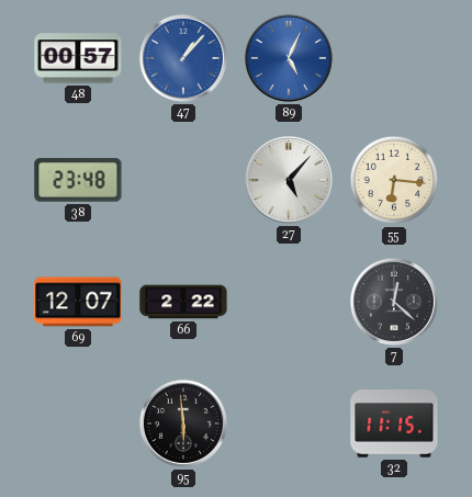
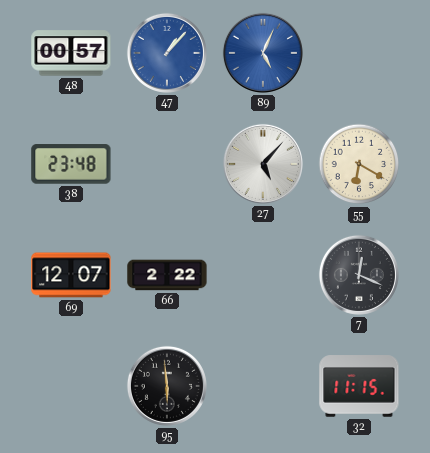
55: 6:16 -> 6:20 (359, 164)
7: 12:22 -> 12:19 (359, 275)
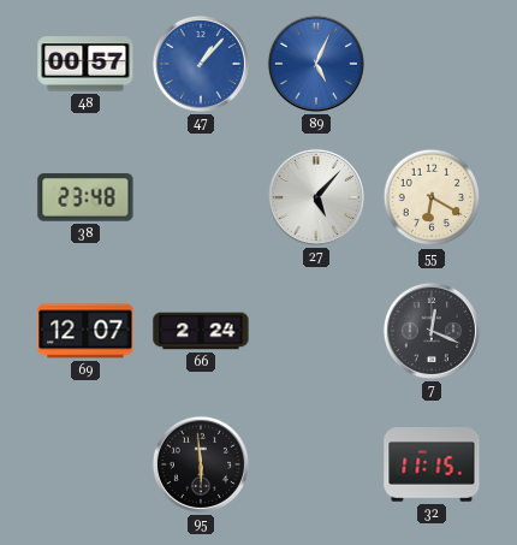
66: 2:22 -> 2:24 (201, 331)
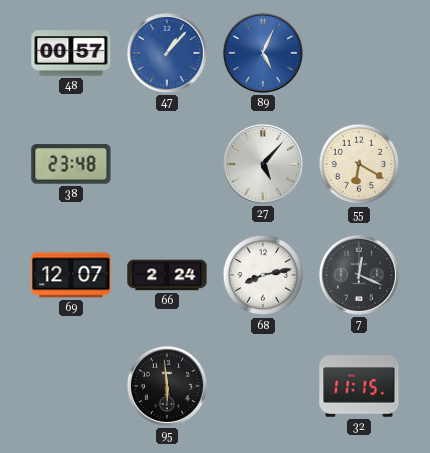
68: none -> 8:13 (263, 275)
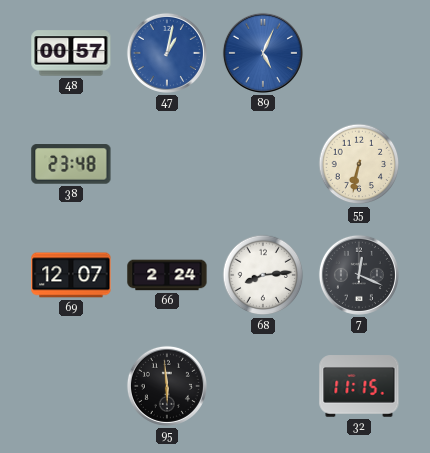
47: 1:07 -> 1:02 (167, 53)
27: 5:07 -> none (263, 164)
55: 6:20 -> 6:32 (359, 164)
68: 8:13 -> 8:14 (263, 275)
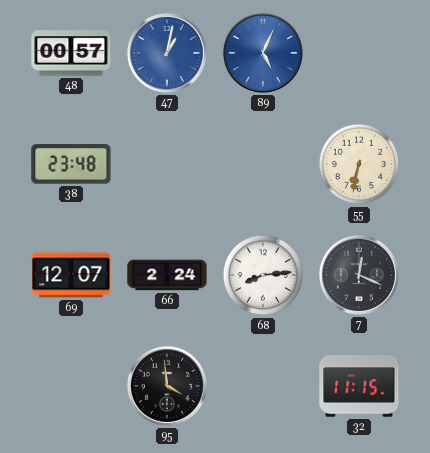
95: 5:59 -> 3:59 (167, 386)
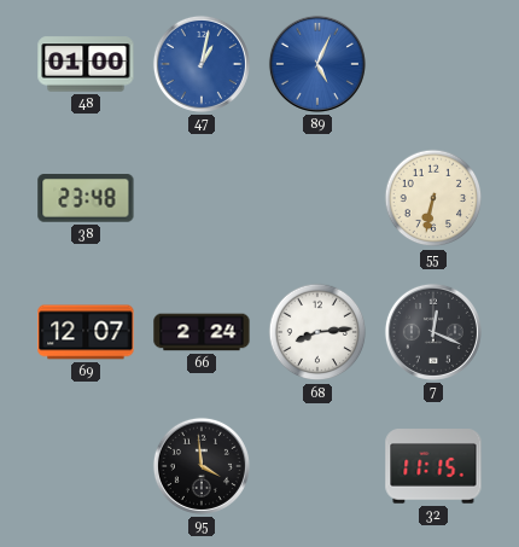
48: 00:57 -> 01:00 (86, 64)
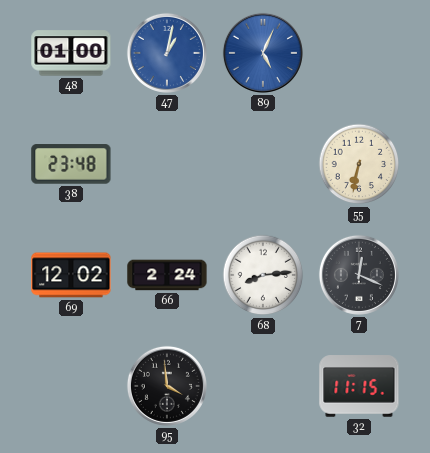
69: 12:07 -> 12:02 (71, 275)
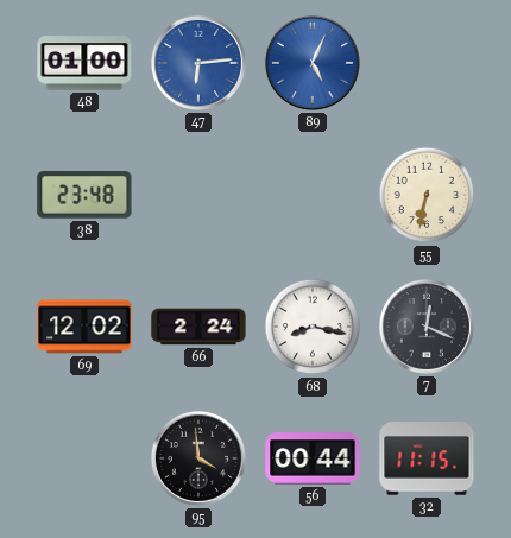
47: 1:02 -> 6:14 (198, 63)
68: 8:14 -> 8:17 (313, 327)
56: none -> 00:44 (313, 458)
